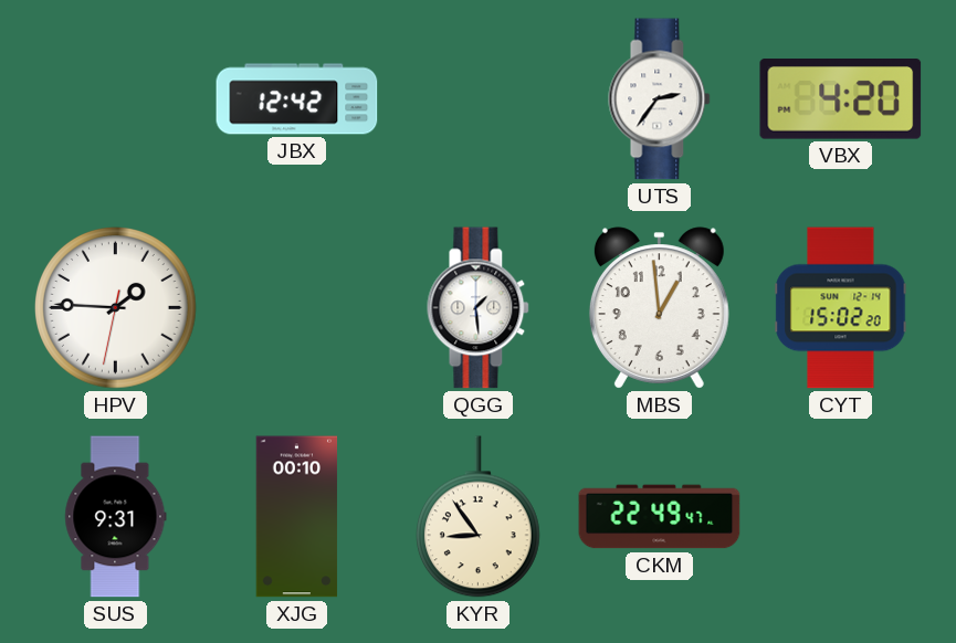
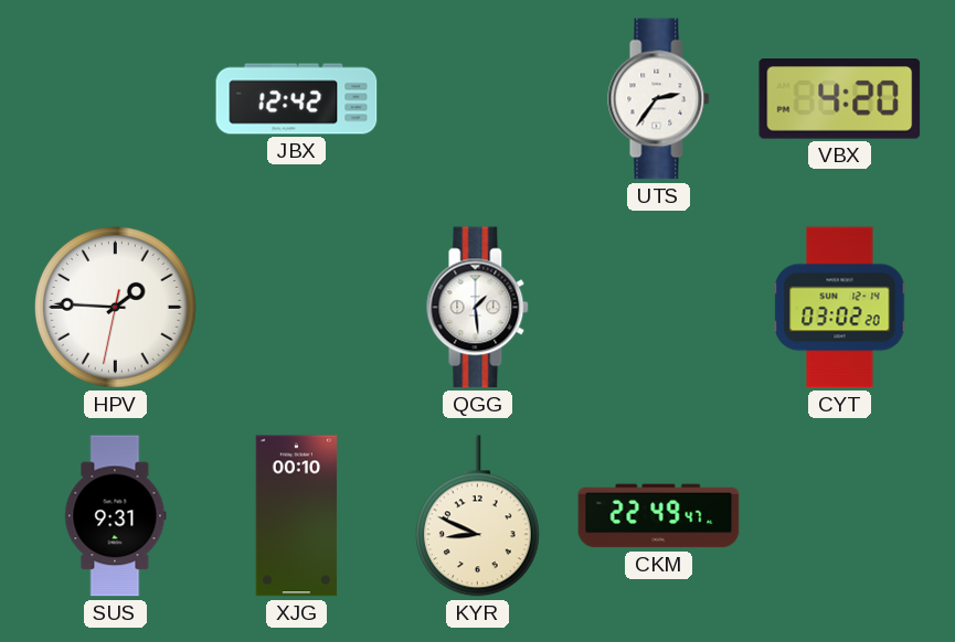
MBS: 12:59 -> none (659, 308)
CYT: 15:02 -> 03:02 (840, 308)
KYR: 8:54 -> 8:49 (477, 516)
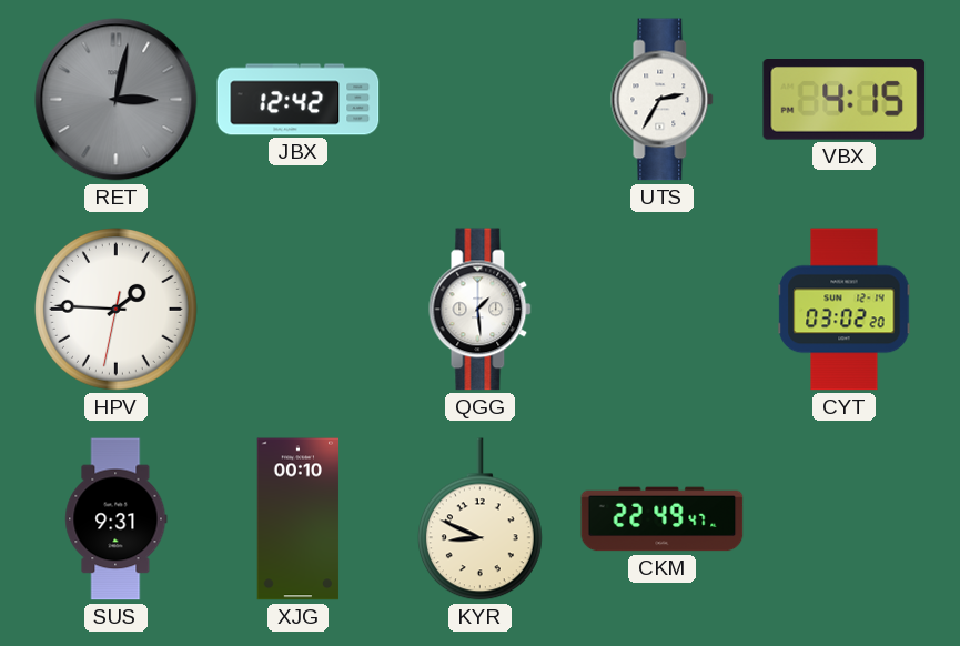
RET: none -> 3:02 (117, 100)
UTS: 2:36 -> 2:35 (663, 100)
VBX: 4:20 -> 4:15 (845, 100)
